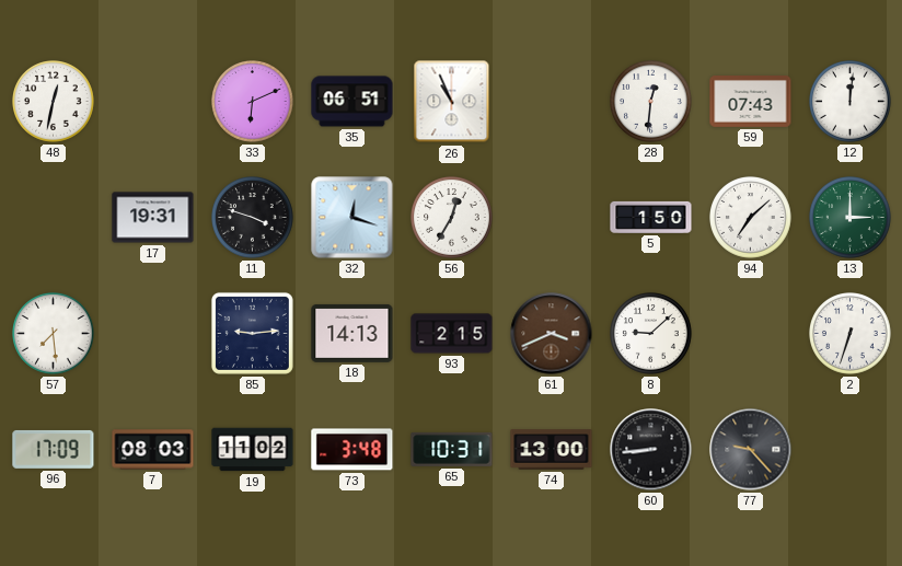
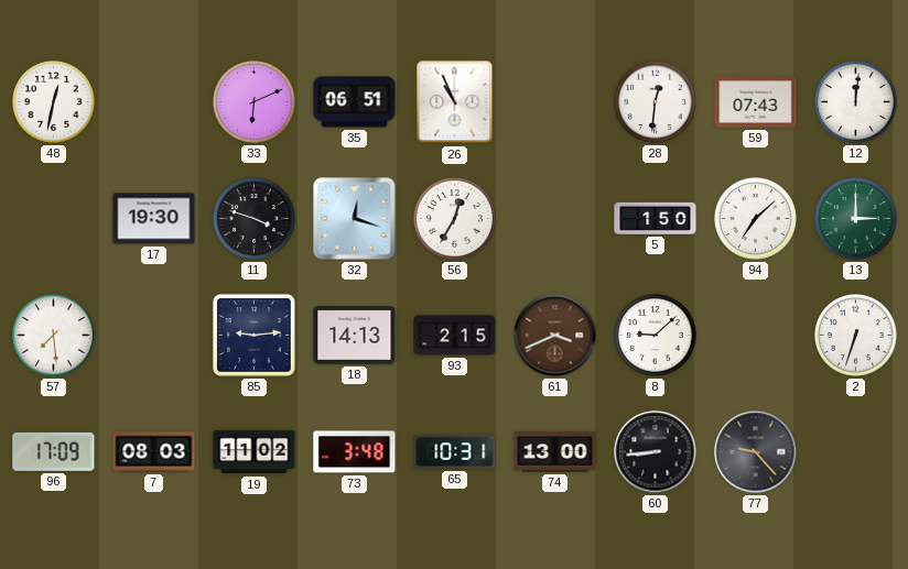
17: 19:31 -> 19:30 (154, 219)
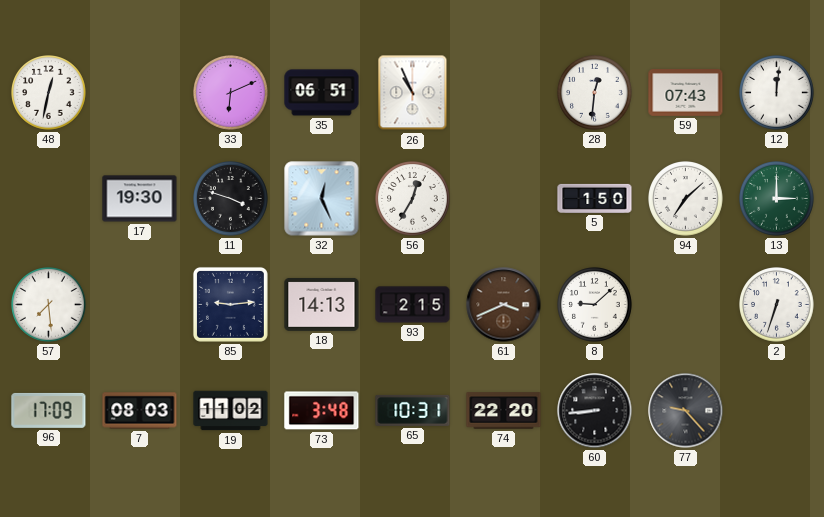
32: 12:18 -> 12:26 (322, 199)
74: 13:00 -> 22:20 (504, 411)
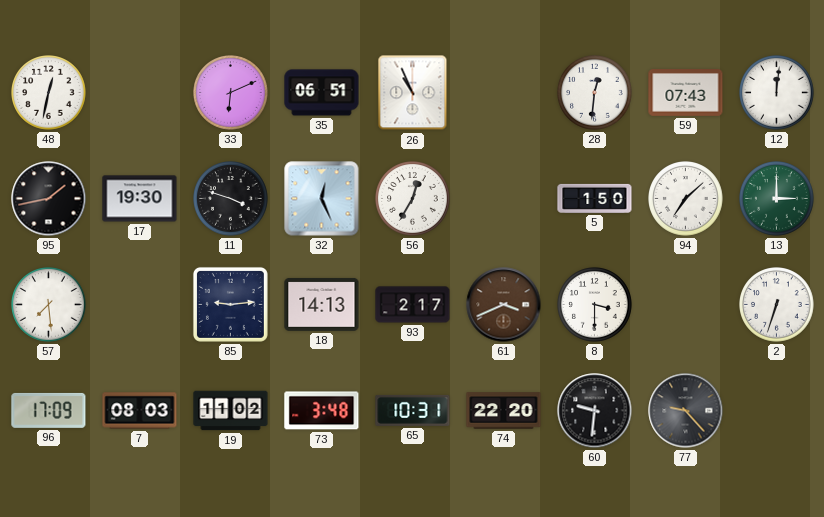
95: none -> 1:43 (49, 199)
93: 2:15 -> 2:17 (413, 305)
8: 9:08 -> 3:30 (595, 305)
60: 8:44 -> 9:31 (595, 411)
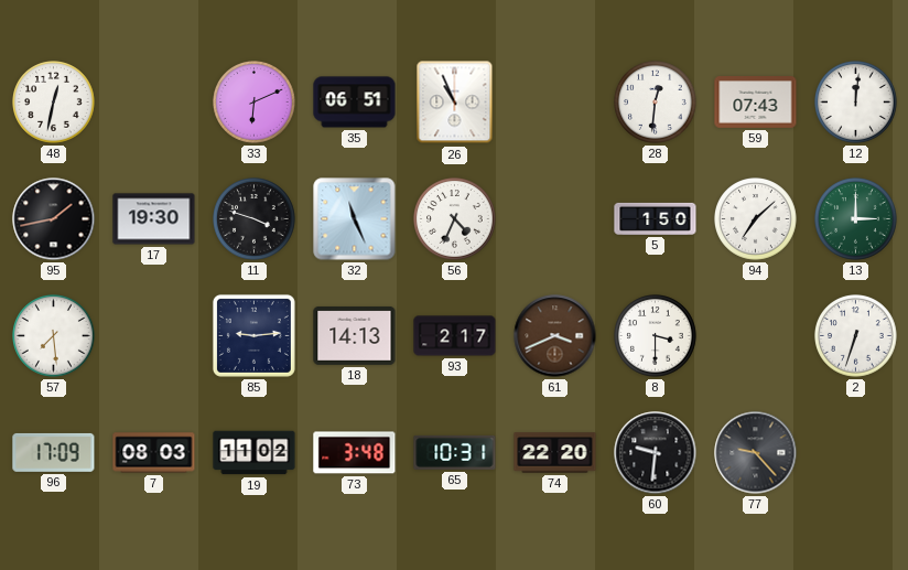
32: 12:26 -> 11:26 (355, 219)
56: 12:35 -> 4:34 (455, 219)
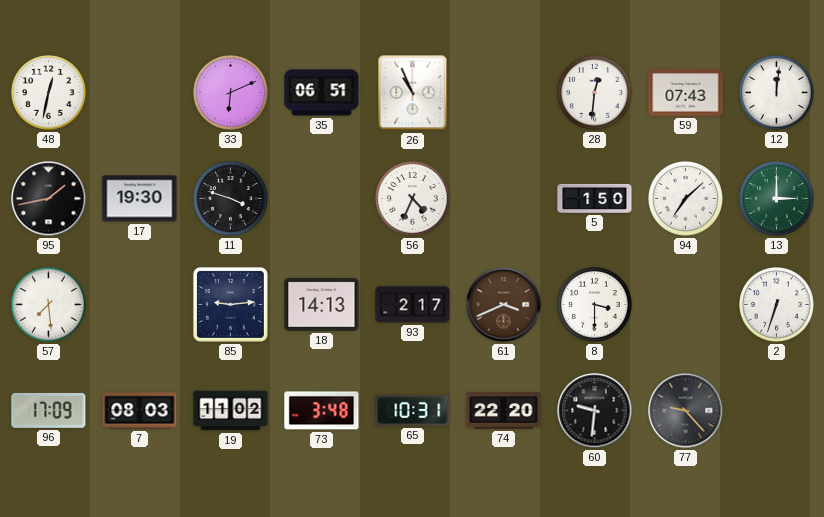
32: 11:26 -> none (355, 219)
